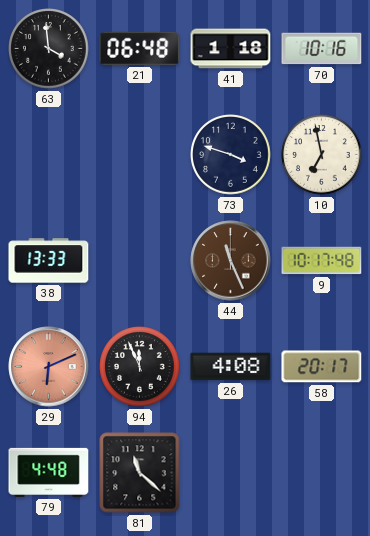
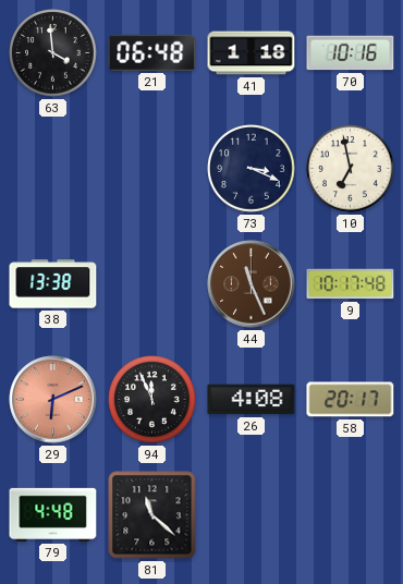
73: 3:48 -> 3:19 (252, 169)
38: 13:33 -> 13:38 (53, 284)
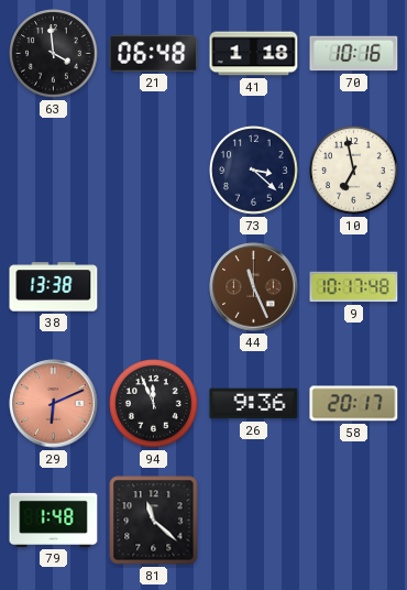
73: 3:19 -> 3:22 (254, 171)
26: 4:08 -> 9:36 (254, 404)
79: 4:48 -> 1:48 (54, 520)
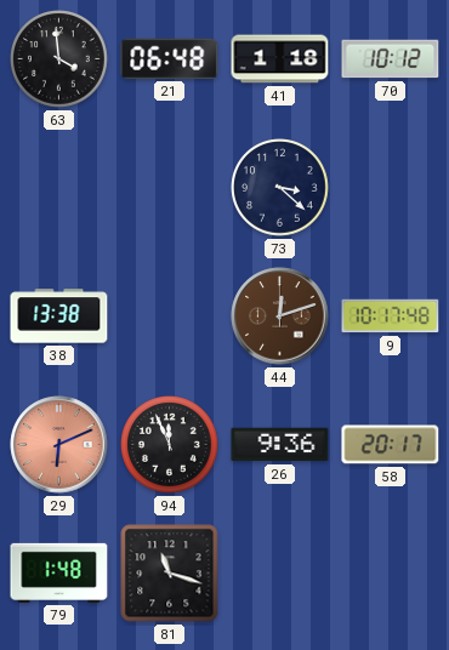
70: 10:16 -> 10:12 (391, 59)
10: 6:58 -> none (354, 171)
44: 11:26 -> 12:12 (280, 317)
81: 11:22 -> 11:18 (170, 574)
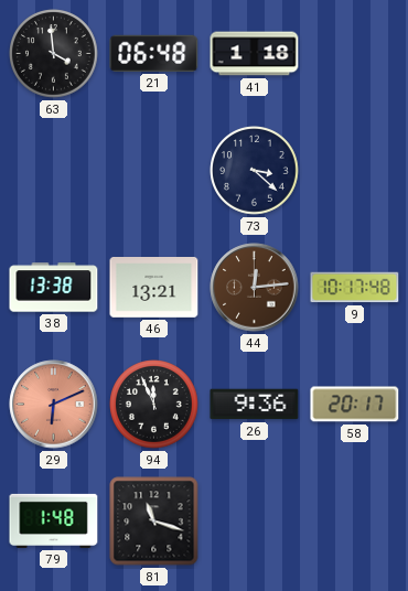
70: 10:12 -> none (391, 59)
46: none -> 13:21 (154, 288)
44: 12:12 -> 12:14 (255, 288)
